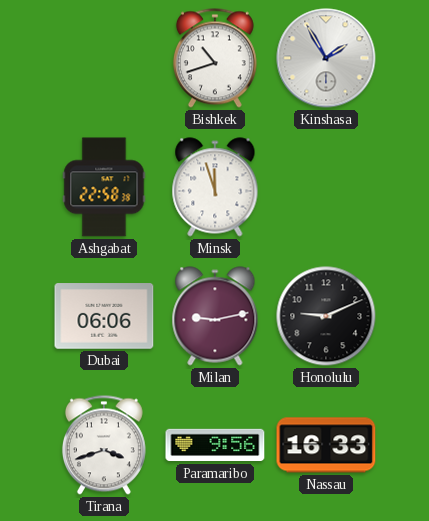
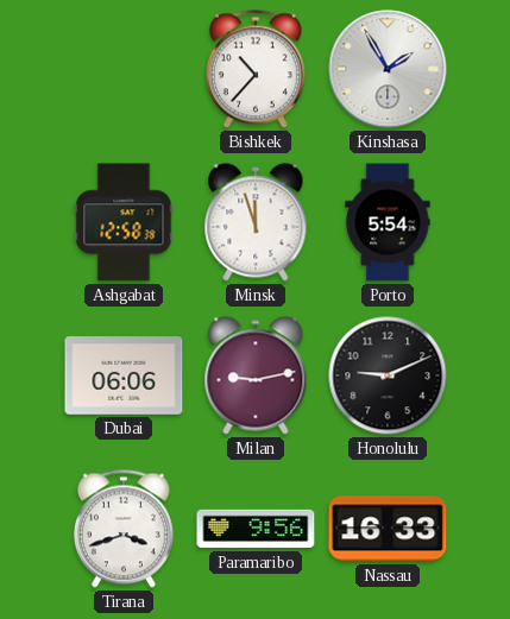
Bishkek: 10:42 -> 10:37 (256, 69)
Ashgabat: 22:58 -> 12:58 (124, 222)
Porto: none -> 5:54 (388, 222)
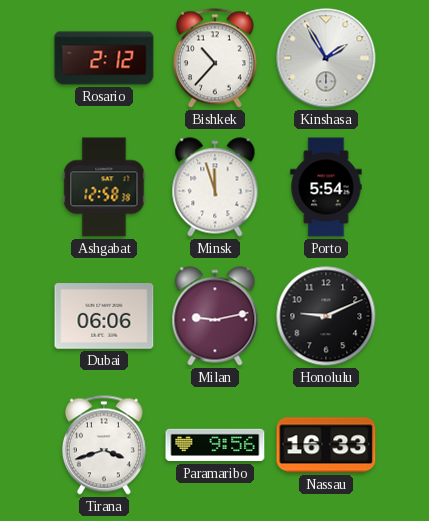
Rosario: none -> 2:12 (104, 58)
